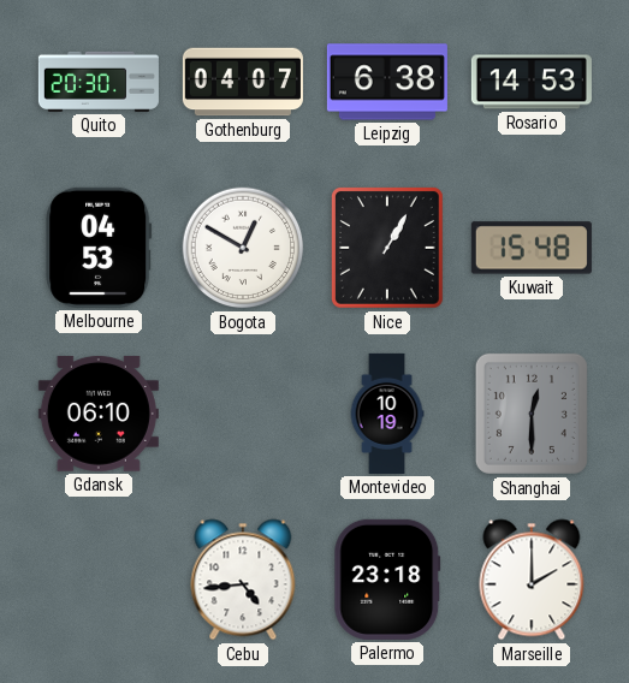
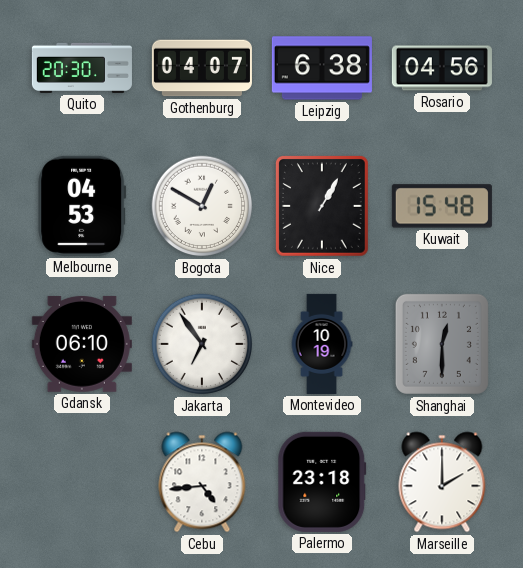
Rosario: 14:53 -> 04:56 (442, 68)
Jakarta: none -> 6:54 (202, 344)
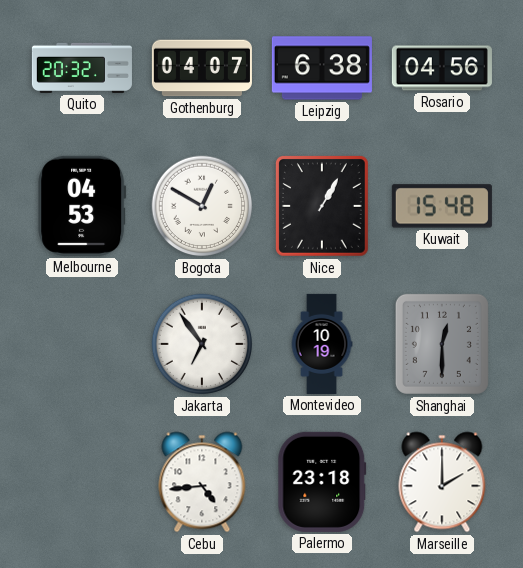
Quito: 20:30 -> 20:32 (82, 68)
Gdansk: 06:10 -> none (82, 344)
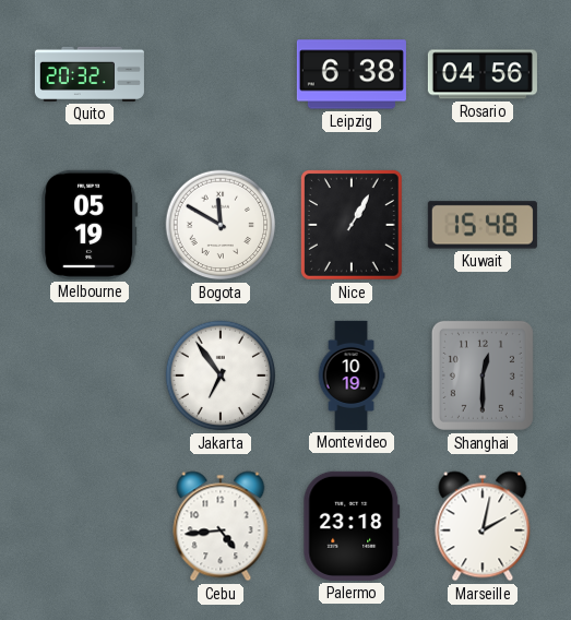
Gothenburg: 04:07 -> none (202, 68)
Melbourne: 04:53 -> 05:19 (90, 225)
Bogota: 12:50 -> 11:50 (221, 225)
Marseille: 2:00 -> 2:02 (483, 526)
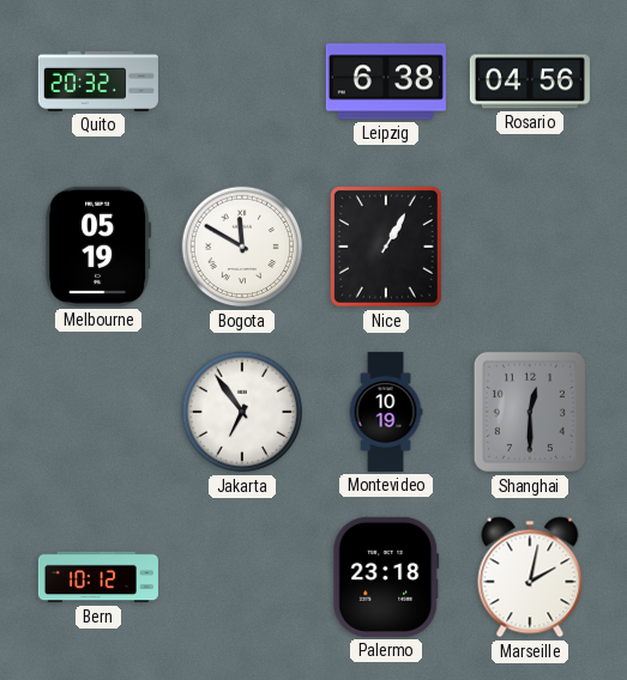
Kuwait: 15:48 -> none (483, 225)
Bern: none -> 10:12 (98, 577)
Cebu: 4:44 -> none (221, 526)
